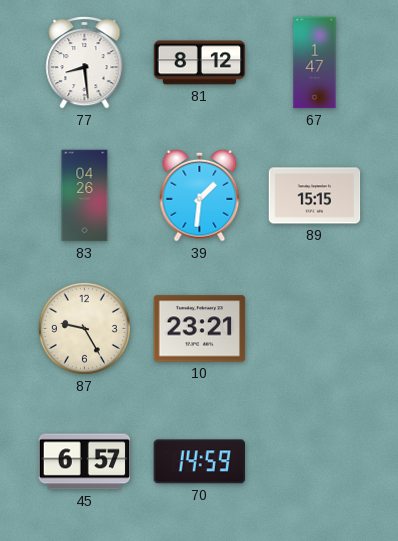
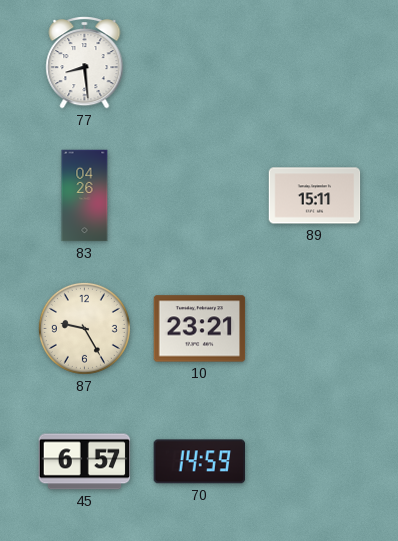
81: 8:12 -> none (200, 63)
67: 1:47 -> none (315, 63)
39: 1:31 -> none (200, 195)
89: 15:15 -> 15:11 (315, 196)
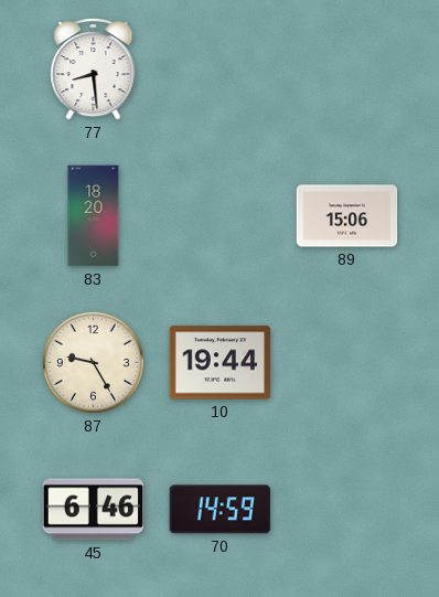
83: 04:26 -> 18:20 (94, 216)
89: 15:11 -> 15:06 (347, 216)
10: 23:21 -> 19:44 (221, 363)
45: 6:57 -> 6:46 (94, 510)
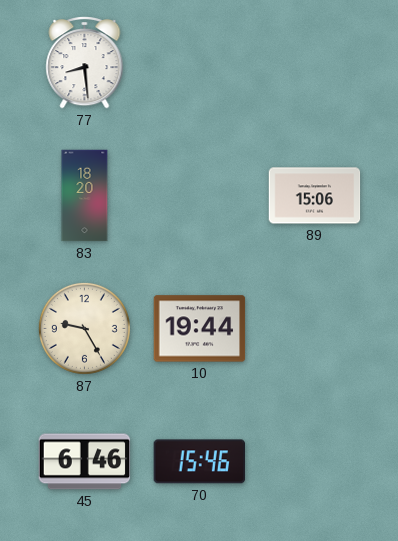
70: 14:59 -> 15:46 (199, 462)
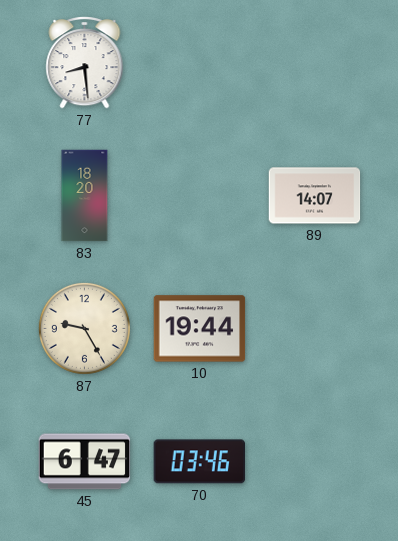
89: 15:06 -> 14:07 (315, 196)
45: 6:46 -> 6:47 (85, 462)
70: 15:46 -> 03:46 (199, 462)
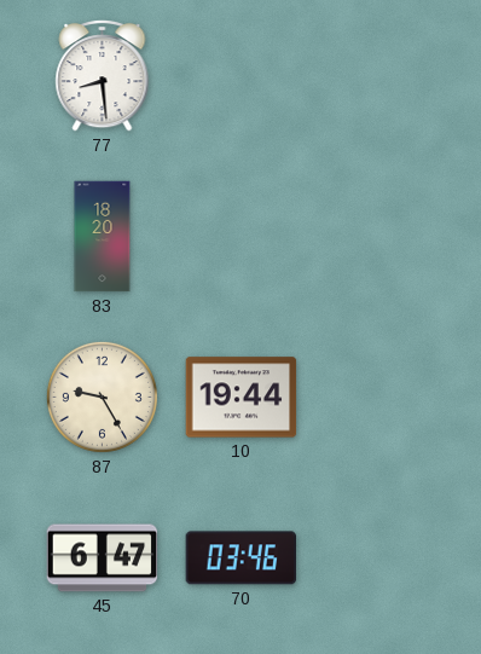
89: 14:07 -> none (315, 196)
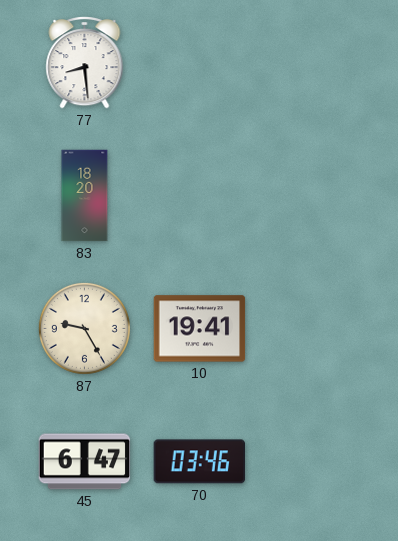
10: 19:44 -> 19:41 (200, 329)
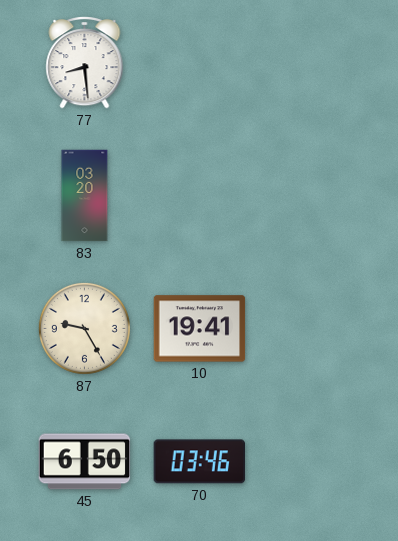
83: 18:20 -> 03:20 (85, 196)
45: 6:47 -> 6:50 (85, 462)
